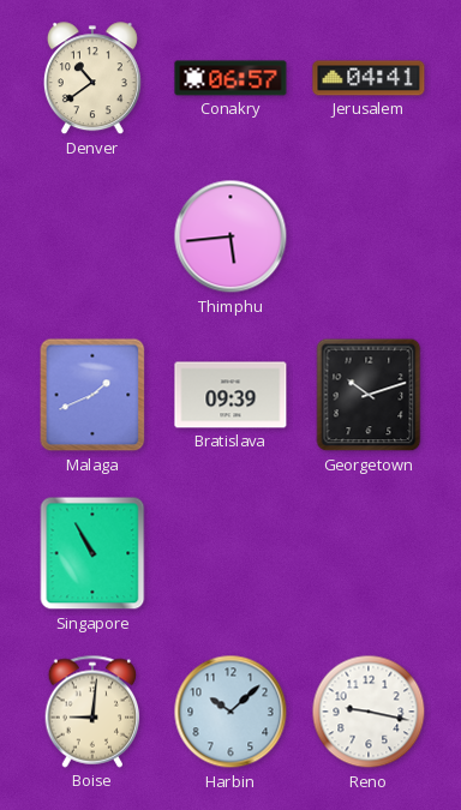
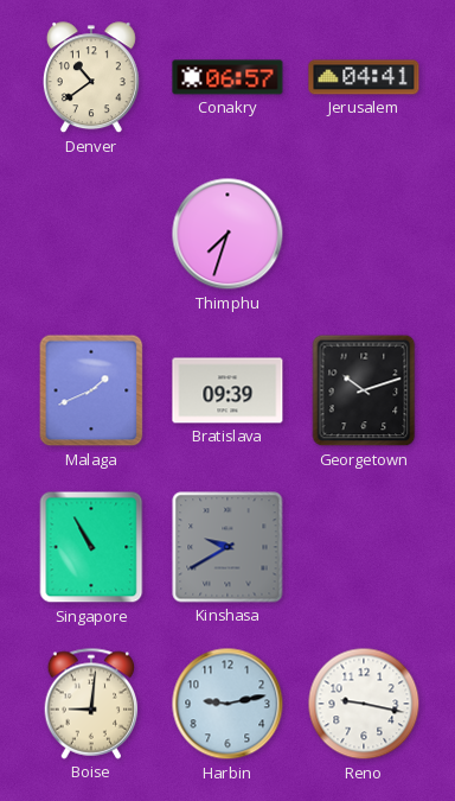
Thimphu: 5:44 -> 7:33 (227, 234)
Kinshasa: none -> 9:40 (227, 547)
Harbin: 10:08 -> 9:13 (227, 704)
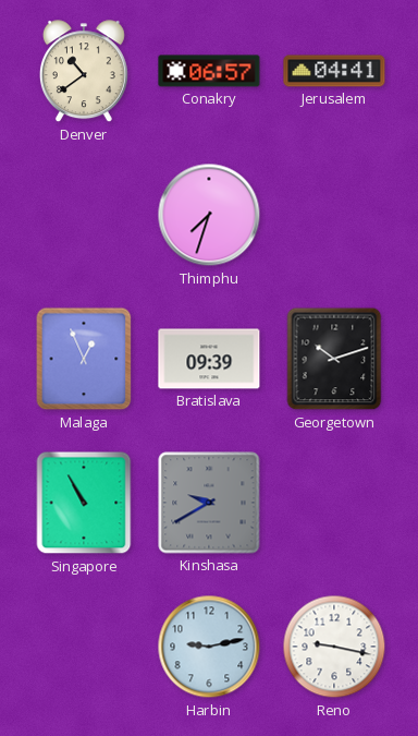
Malaga: 1:41 -> 12:56 (84, 359)
Boise: 9:01 -> none (91, 704)
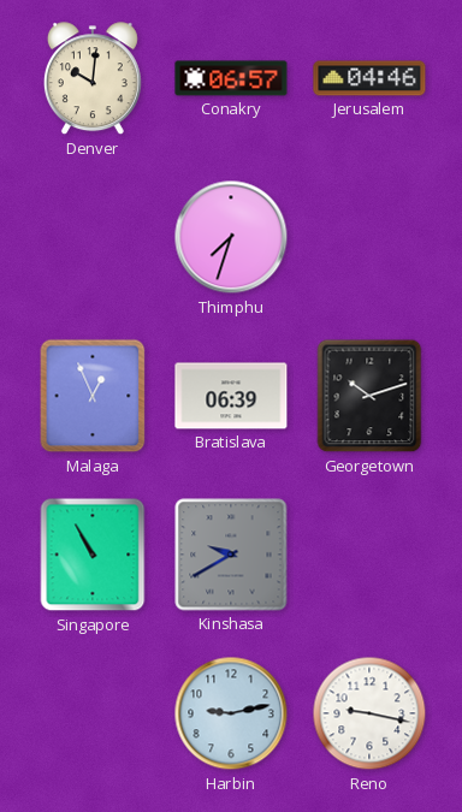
Denver: 10:39 -> 10:01 (93, 79)
Jerusalem: 04:41 -> 04:46 (369, 78)
Bratislava: 09:39 -> 06:39 (231, 396)
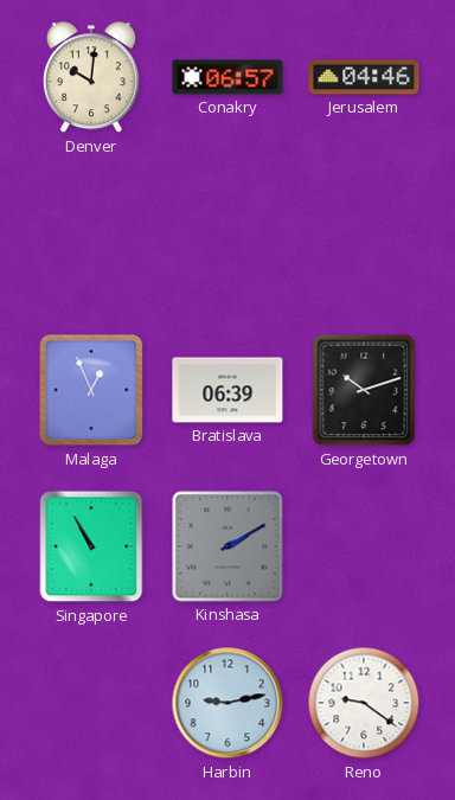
Thimphu: 7:33 -> none (231, 237)
Kinshasa: 9:40 -> 2:10 (227, 546)
Reno: 9:17 -> 9:21 (364, 703)
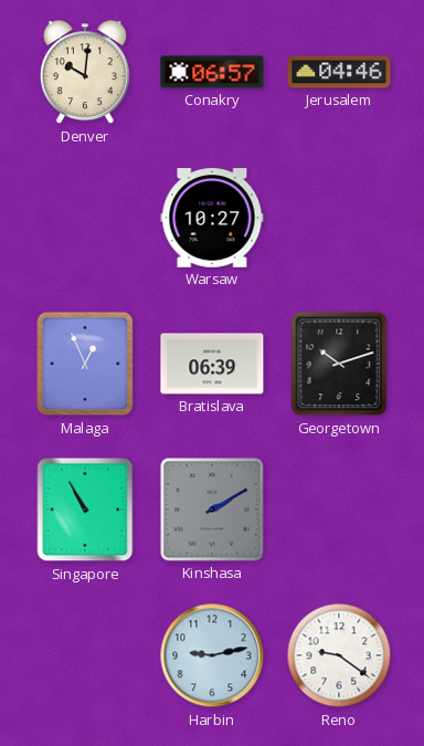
Warsaw: none -> 10:27 (212, 218)
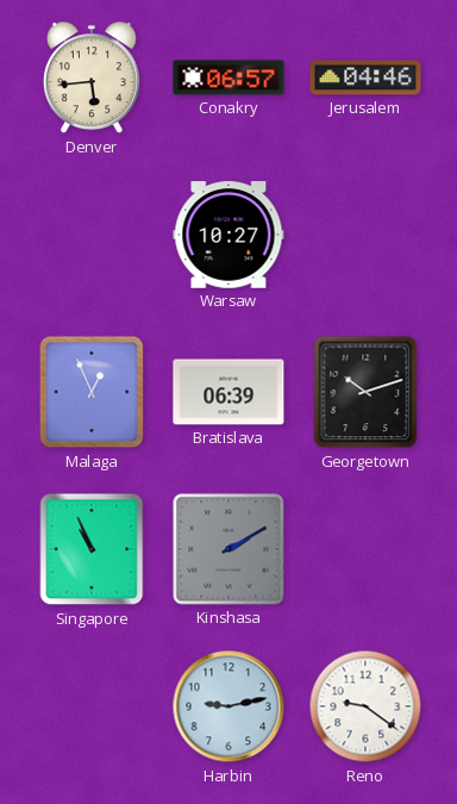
Denver: 10:01 -> 5:44 (92, 79)
Singapore: 10:55 -> 10:56 (92, 549)
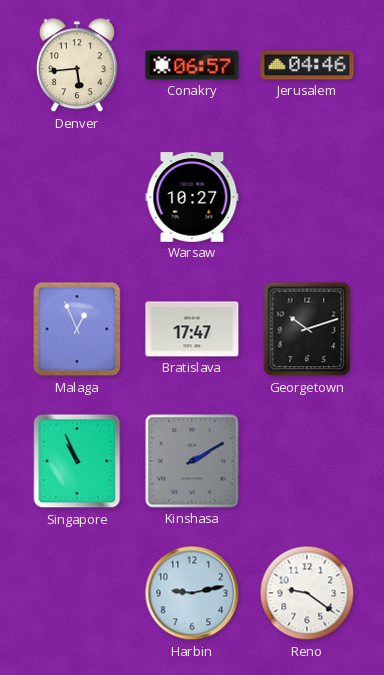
Bratislava: 06:39 -> 17:47 (192, 329)
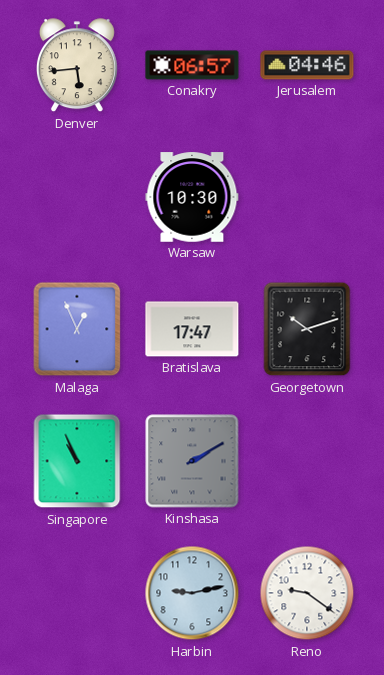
Warsaw: 10:27 -> 10:30 (192, 197)
